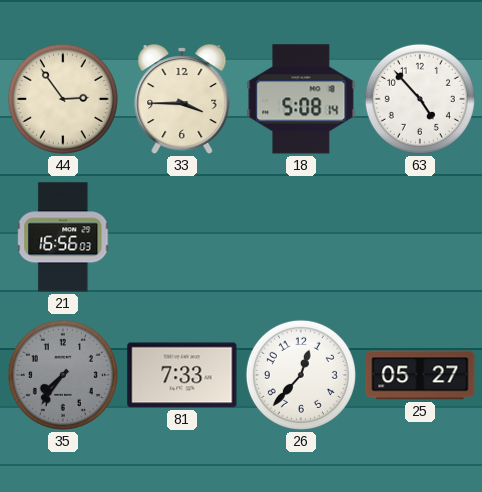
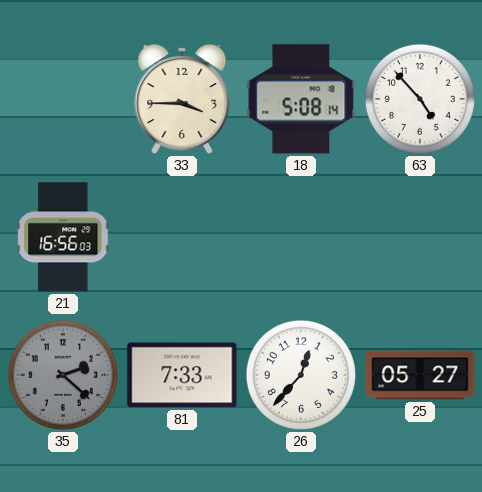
44: 2:54 -> none (63, 99)
35: 7:36 -> 2:22 (63, 375)
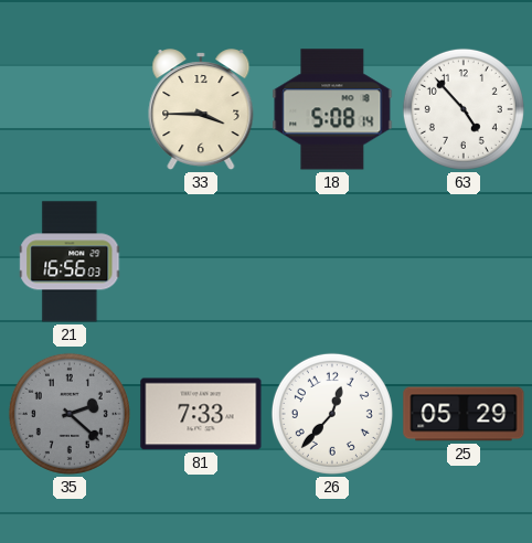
25: 05:27 -> 05:29 (464, 414)
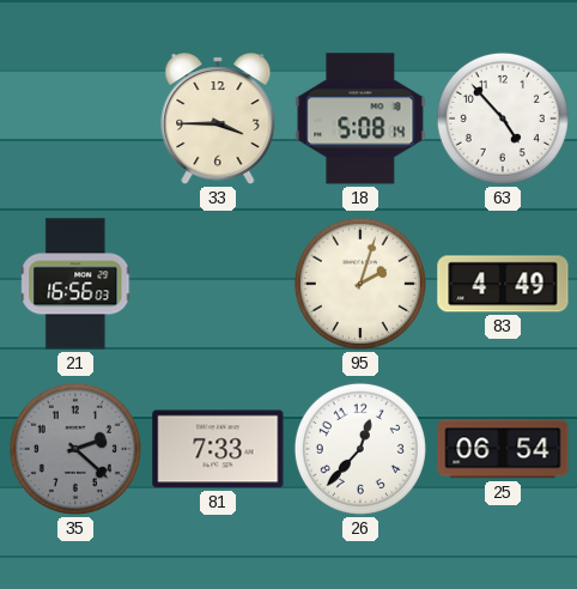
95: none -> 2:03 (360, 284)
83: none -> 4:49 (503, 284)
25: 05:29 -> 06:54 (503, 449)
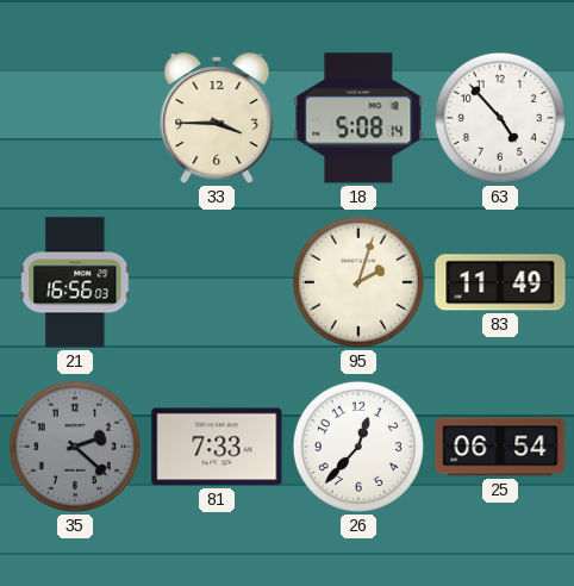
83: 4:49 -> 11:49 (500, 282)
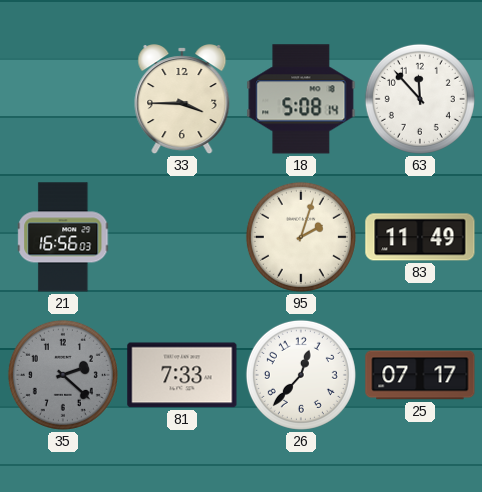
63: 4:53 -> 11:53 (420, 99)
25: 06:54 -> 07:17 (420, 375)
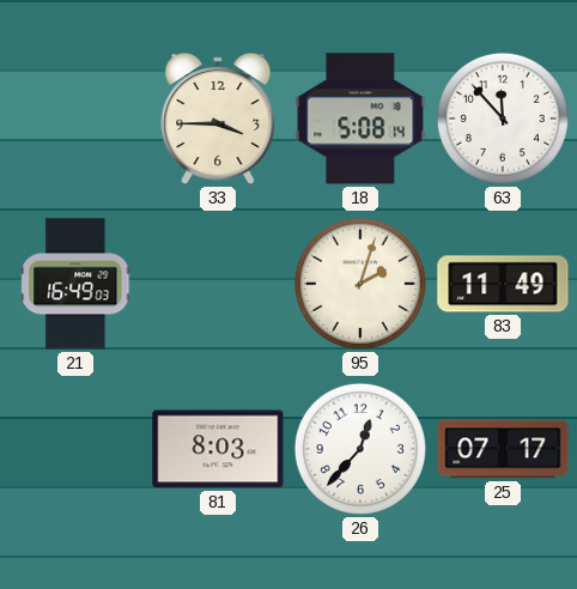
21: 16:56 -> 16:49 (77, 284)
35: 2:22 -> none (63, 375)
81: 7:33 -> 8:03 (218, 449)
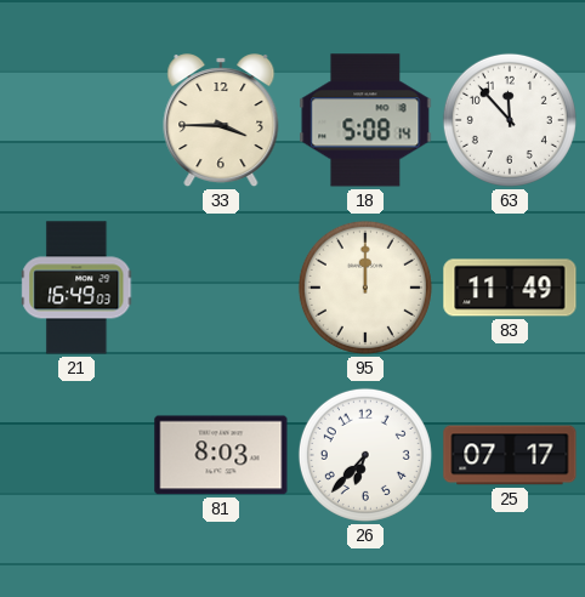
95: 2:03 -> 12:00 (365, 288)
26: 12:37 -> 6:37 (365, 455)
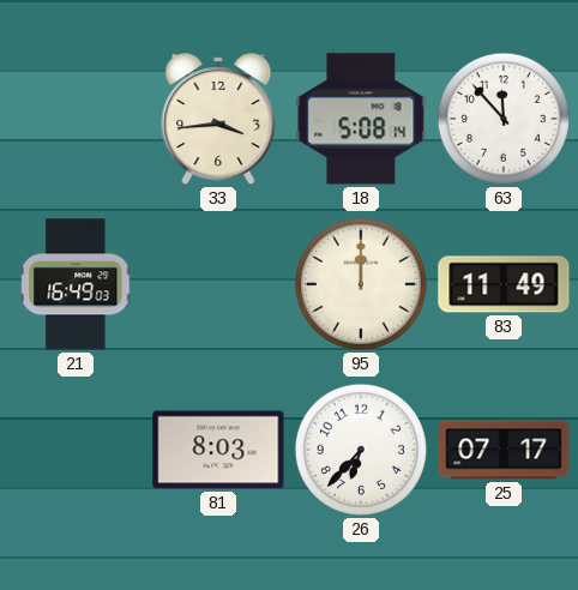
33: 3:45 -> 3:44 (218, 120)
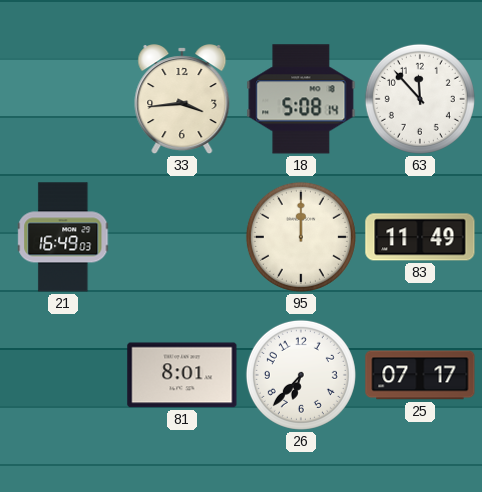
81: 8:03 -> 8:01 (182, 375)
